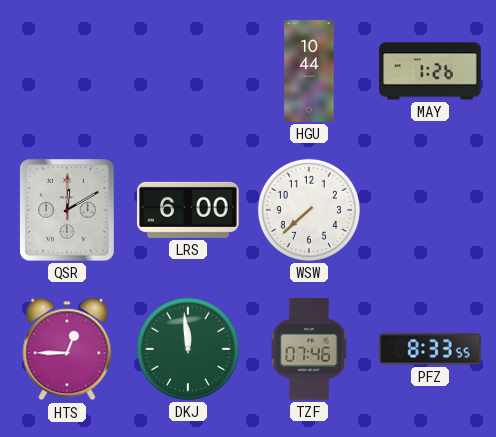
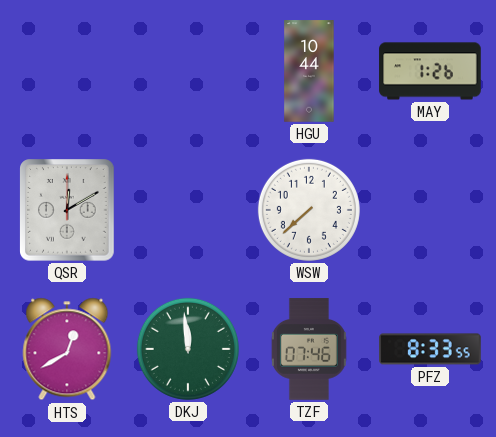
LRS: 6:00 -> none (189, 210)
HTS: 12:45 -> 12:40 (67, 349)
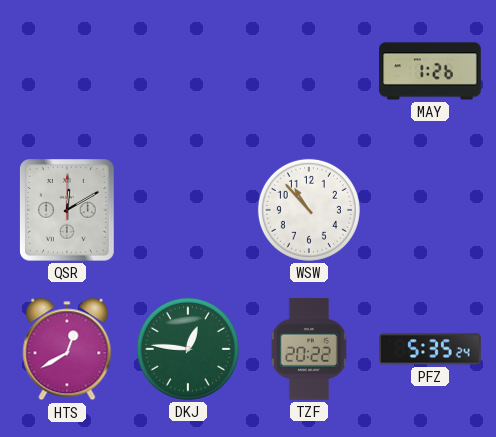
HGU: 10:44 -> none (309, 71)
WSW: 7:38 -> 10:53 (309, 210)
DKJ: 11:59 -> 12:46 (188, 349)
TZF: 07:46 -> 20:22 (309, 349)
PFZ: 8:33 -> 5:35 (430, 349)
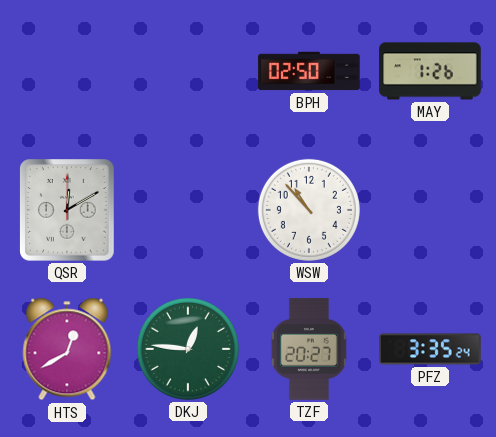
BPH: none -> 02:50 (309, 71)
TZF: 20:22 -> 20:27 (309, 349)
PFZ: 5:35 -> 3:35 (430, 349)
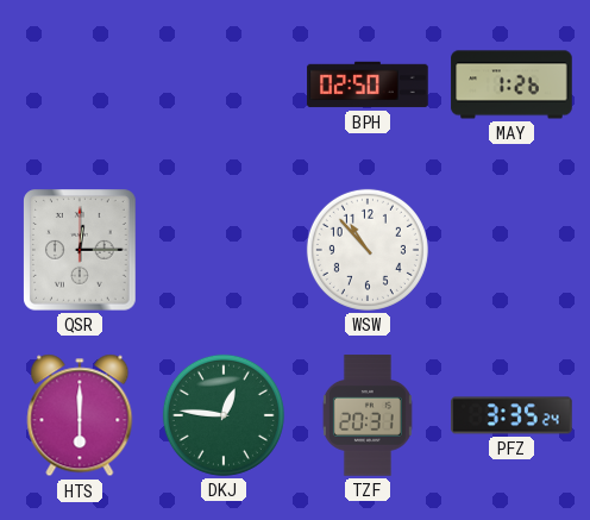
QSR: 12:10 -> 12:15 (80, 250)
HTS: 12:40 -> 6:00 (80, 415)
TZF: 20:27 -> 20:31 (368, 415)
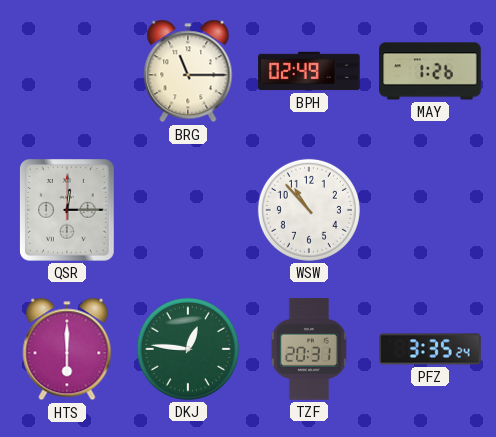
BRG: none -> 11:15 (188, 71)
BPH: 02:50 -> 02:49 (309, 71)
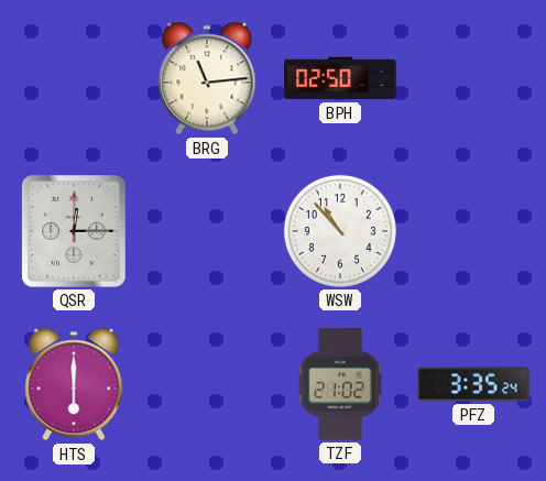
BRG: 11:15 -> 11:14 (207, 78)
BPH: 02:49 -> 02:50 (340, 78)
MAY: 1:26 -> none (430, 71)
DKJ: 12:46 -> none (188, 349)
TZF: 20:31 -> 21:02 (340, 384)
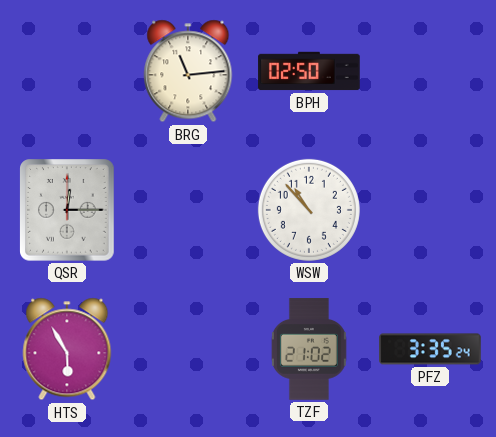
HTS: 6:00 -> 5:55 (67, 349)
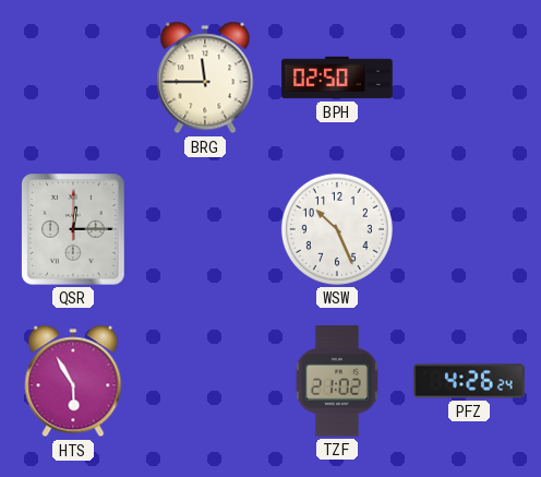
BRG: 11:14 -> 11:45 (205, 77)
WSW: 10:53 -> 10:26 (337, 229)
PFZ: 3:35 -> 4:26 (469, 381)
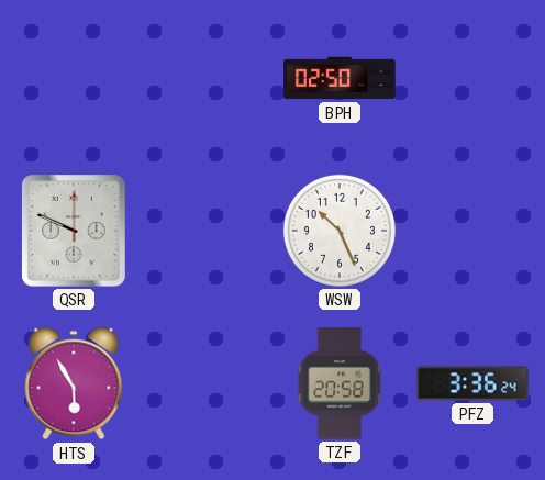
BRG: 11:45 -> none (205, 77)
QSR: 12:15 -> 9:49 (74, 231)
TZF: 21:02 -> 20:58 (340, 383)
PFZ: 4:26 -> 3:36 (472, 383)
